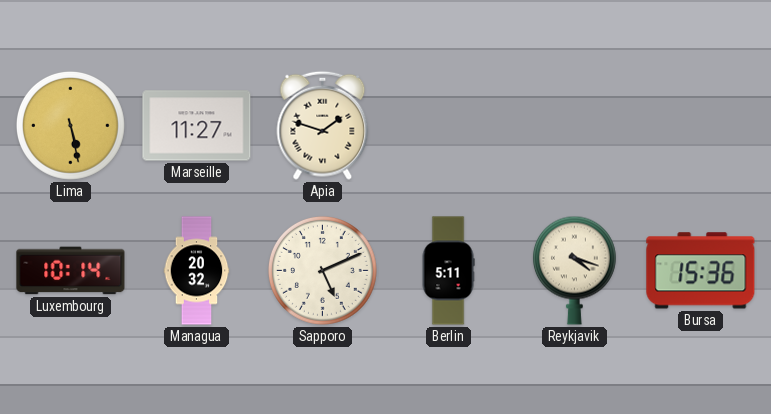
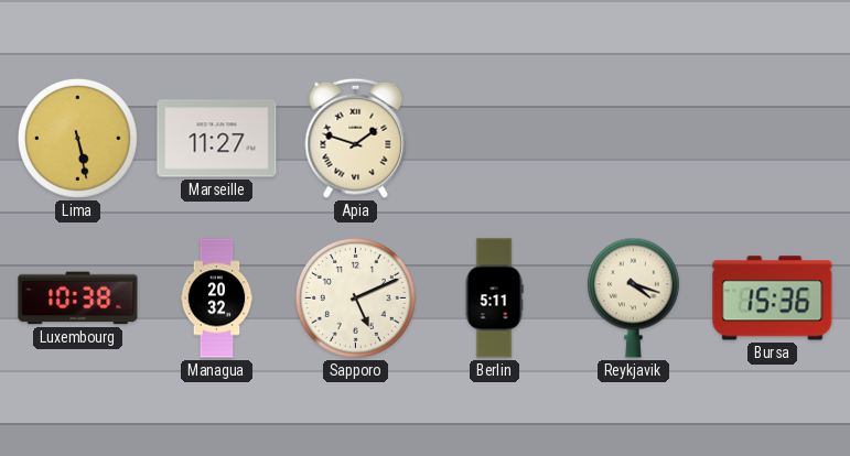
Luxembourg: 10:14 -> 10:38 (78, 298)
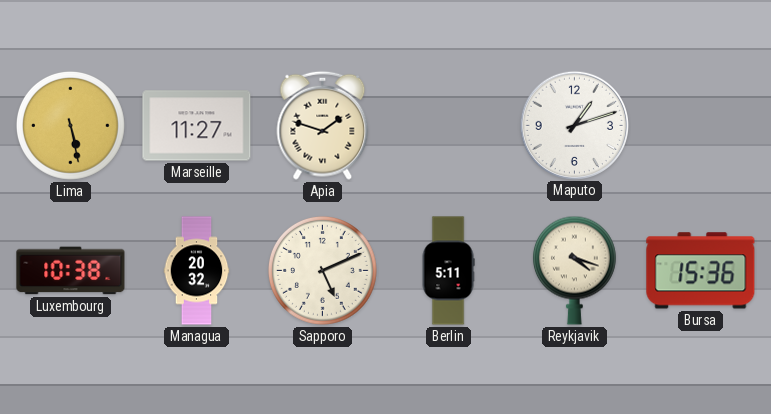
Maputo: none -> 1:12 (574, 125)
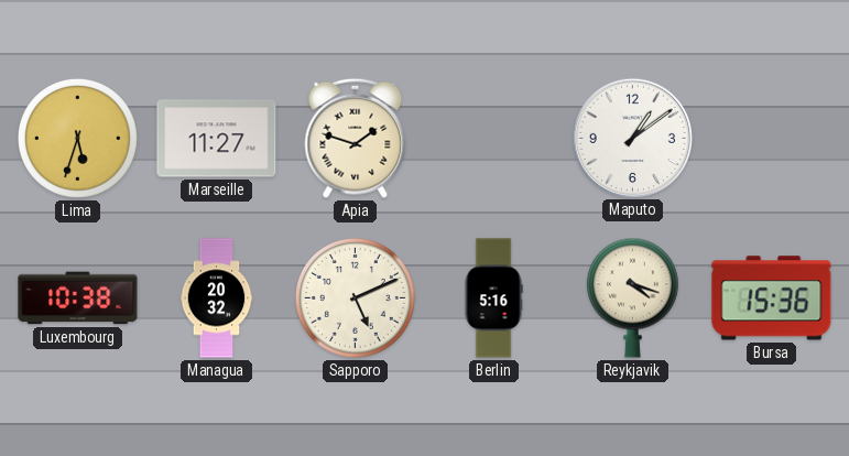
Lima: 5:28 -> 5:33 (77, 138)
Maputo: 1:12 -> 1:09 (632, 138)
Berlin: 5:11 -> 5:16 (493, 298)
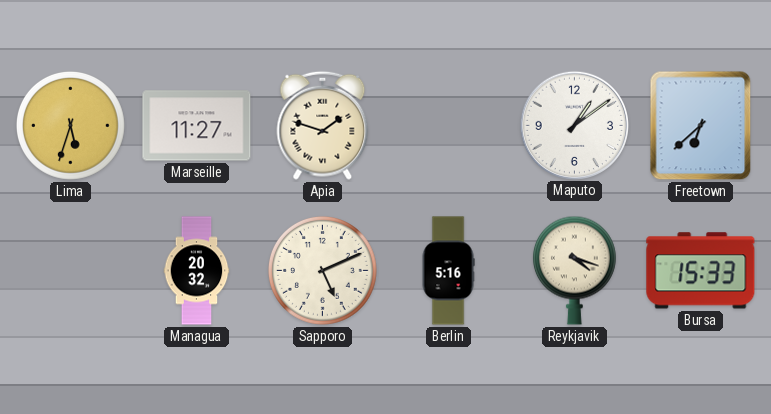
Freetown: none -> 6:38 (701, 126)
Luxembourg: 10:38 -> none (78, 298)
Bursa: 15:36 -> 15:33 (701, 271)
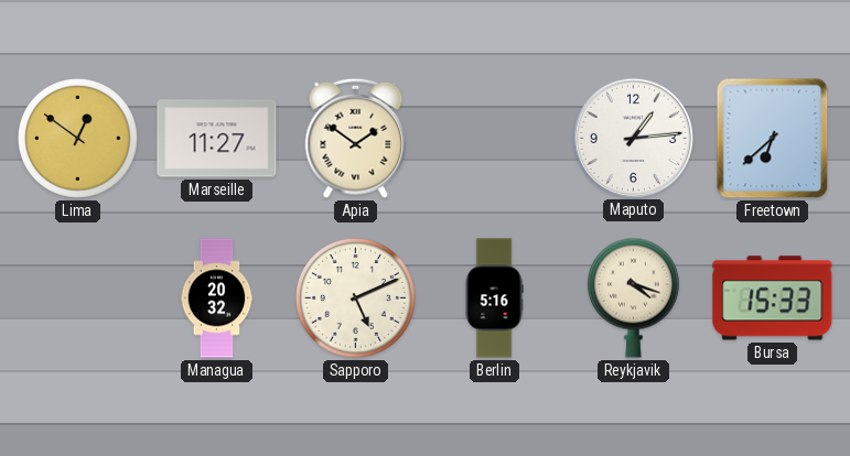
Lima: 5:33 -> 12:51 (77, 138)
Apia: 1:48 -> 1:51 (356, 138)
Maputo: 1:09 -> 1:14 (633, 138)
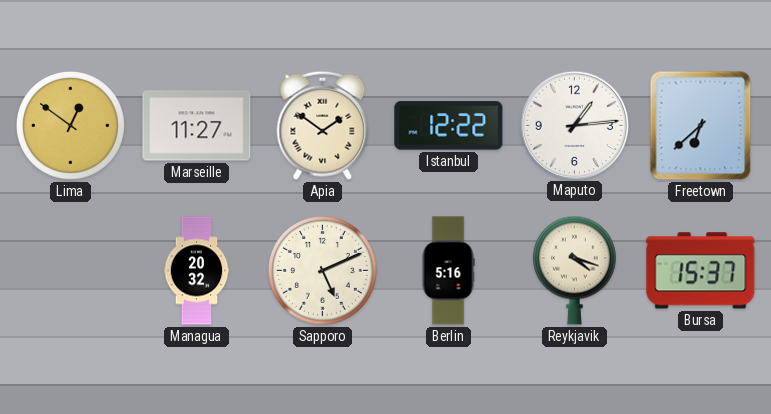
Istanbul: none -> 12:22 (449, 126)
Bursa: 15:33 -> 15:37 (701, 271)
